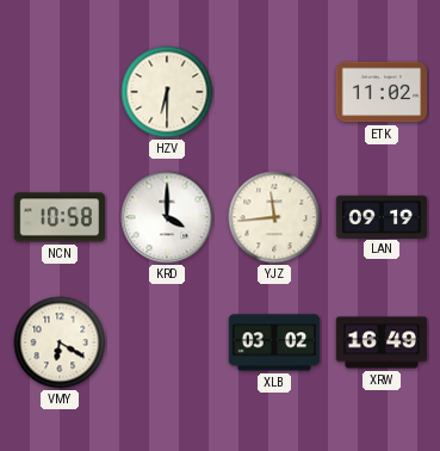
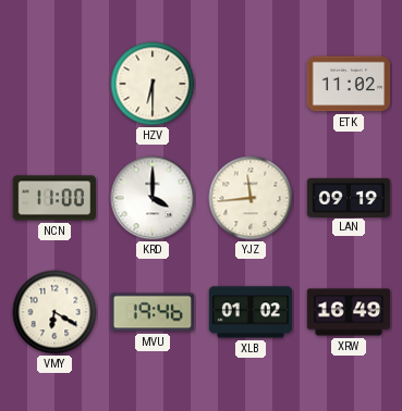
NCN: 10:58 -> 11:00 (53, 198)
MVU: none -> 19:46 (151, 312)
XLB: 03:02 -> 01:02 (251, 312)
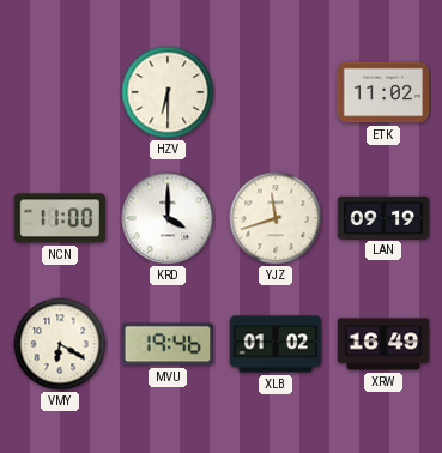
YJZ: 11:44 -> 11:42 (276, 218)
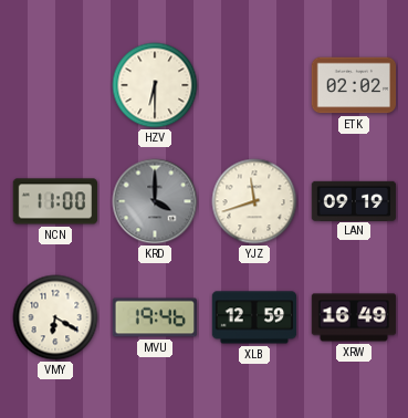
ETK: 11:02 -> 02:02 (354, 85)
KRD dial: white -> grey (155, 201)
XLB: 01:02 -> 12:59 (254, 317)
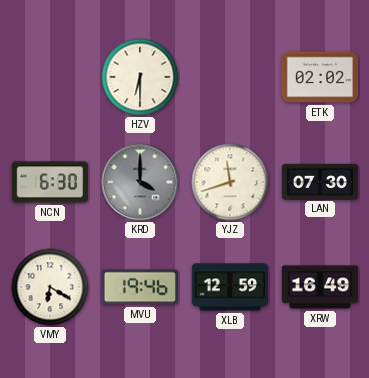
NCN: 11:00 -> 6:30 (49, 182)
LAN: 09:19 -> 07:30 (320, 181)
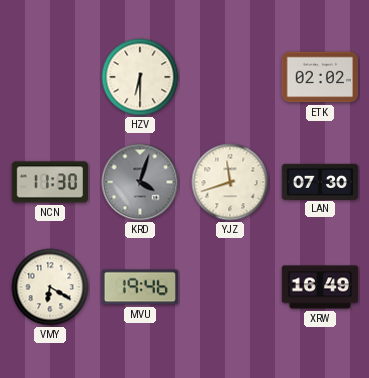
NCN: 6:30 -> 11:30 (49, 182)
KRD: 4:00 -> 4:03 (140, 182)
XLB: 12:59 -> none (230, 287)
